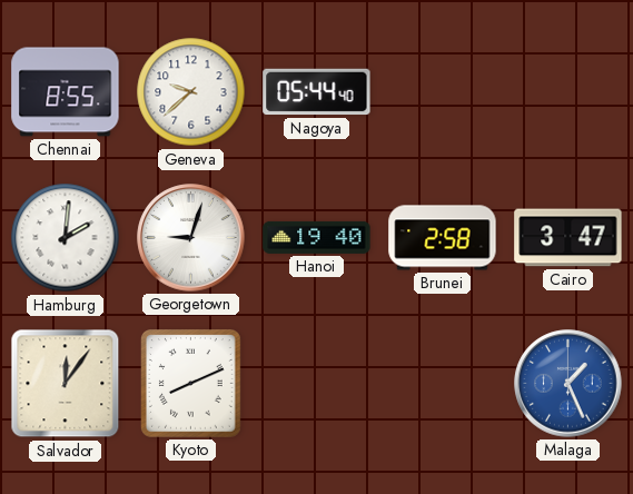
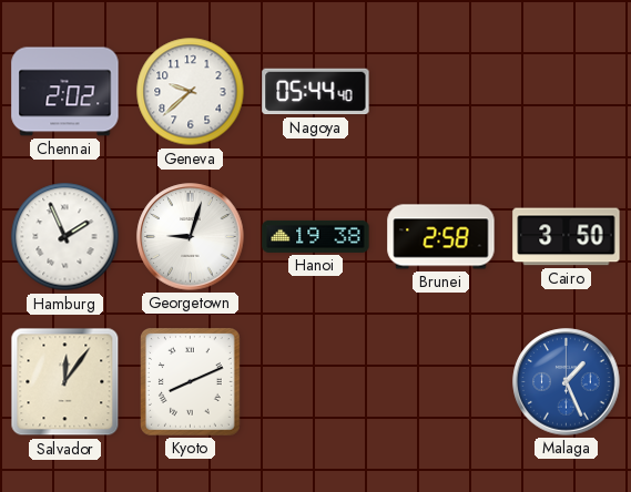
Chennai: 8:55 -> 2:02 (65, 92)
Hamburg: 2:01 -> 1:56 (65, 237)
Hanoi: 19:40 -> 19:38 (316, 236)
Cairo: 3:47 -> 3:50 (567, 237)
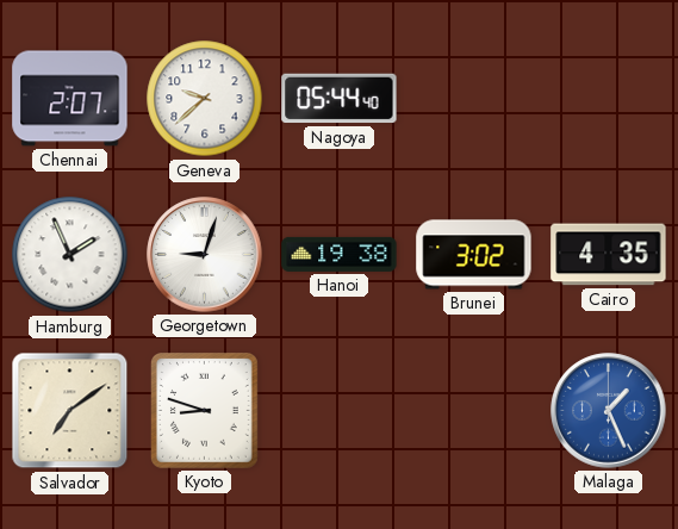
Chennai: 2:02 -> 2:07 (70, 99)
Brunei: 2:58 -> 3:02 (474, 255)
Cairo: 3:50 -> 4:35 (609, 255)
Salvador: 12:06 -> 7:09 (70, 411)
Kyoto: 8:11 -> 8:48 (205, 411)
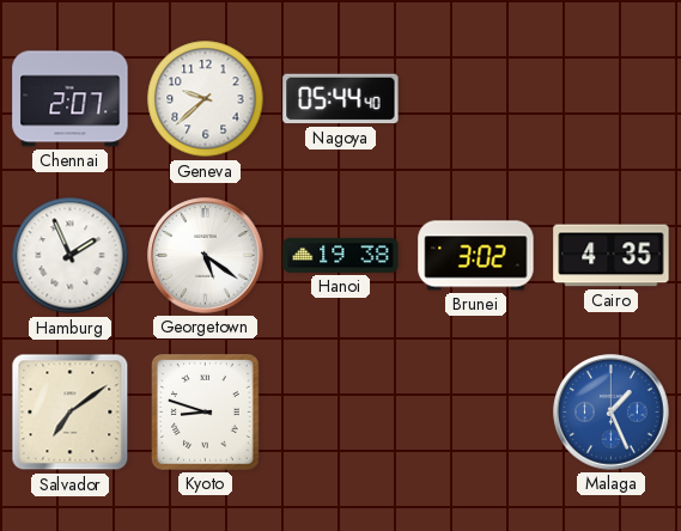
Georgetown: 9:03 -> 5:21 (206, 256)
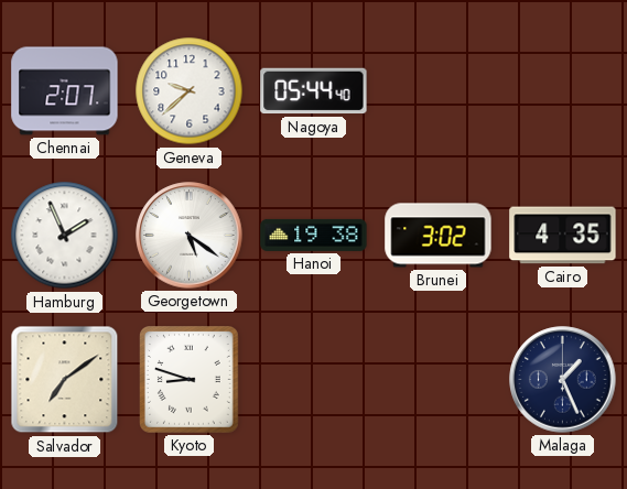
Malaga dial: blue -> navy (563, 380)
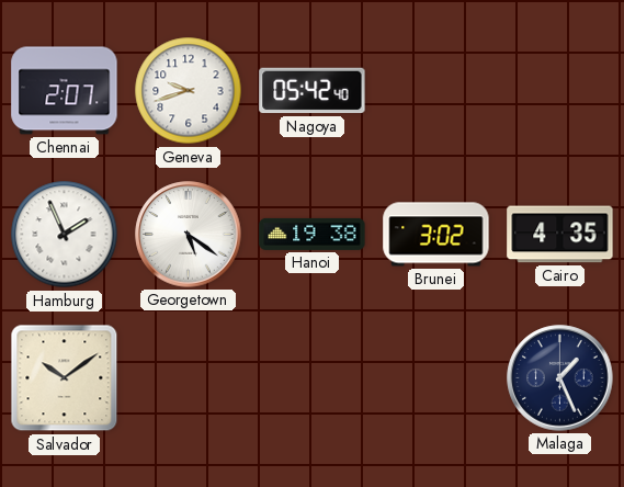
Geneva: 9:38 -> 9:42 (189, 91)
Nagoya: 05:44 -> 05:42 (313, 91)
Salvador: 7:09 -> 10:09 (65, 378)
Kyoto: 8:48 -> none (190, 380)
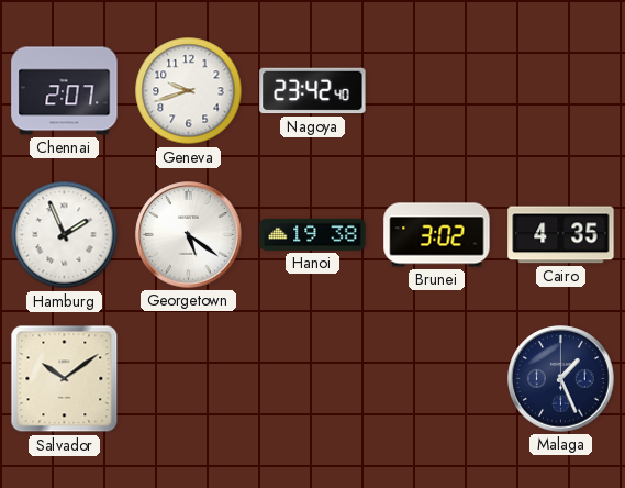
Nagoya: 05:42 -> 23:42 (313, 91)
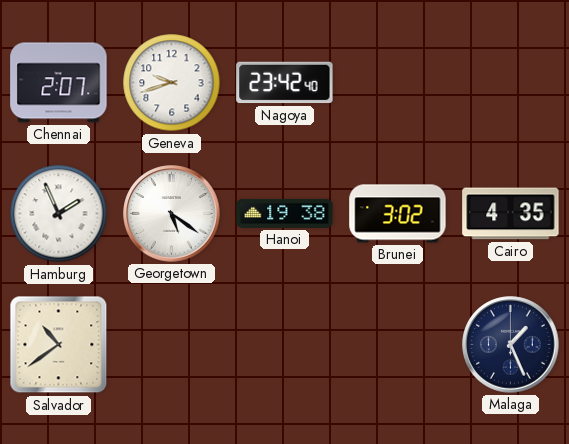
Salvador: 10:09 -> 10:39 (59, 345)
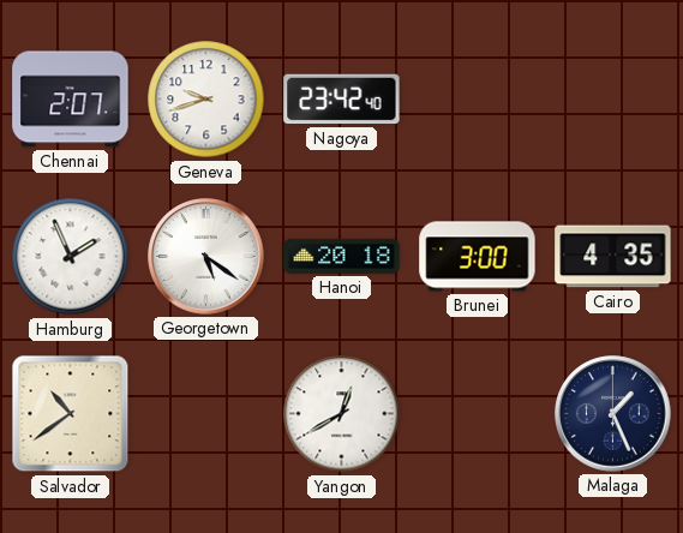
Hanoi: 19:38 -> 20:18 (342, 256)
Brunei: 3:02 -> 3:00 (478, 257)
Yangon: none -> 12:40 (342, 414)
